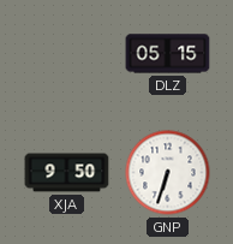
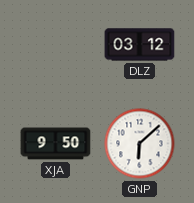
DLZ: 05:15 -> 03:12 (140, 45)
GNP: 6:33 -> 6:08 (140, 144)
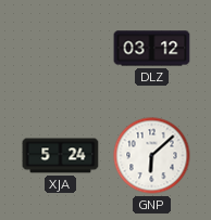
XJA: 9:50 -> 5:24 (61, 156)
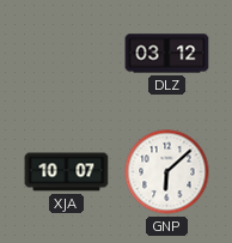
XJA: 5:24 -> 10:07 (67, 172)
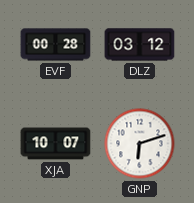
EVF: none -> 00:28 (56, 45)
GNP: 6:08 -> 6:12 (140, 144)
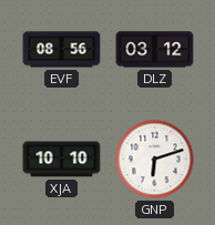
EVF: 00:28 -> 08:56 (62, 50)
XJA: 10:07 -> 10:10 (62, 160)
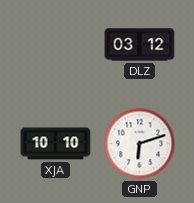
EVF: 08:56 -> none (62, 50)
